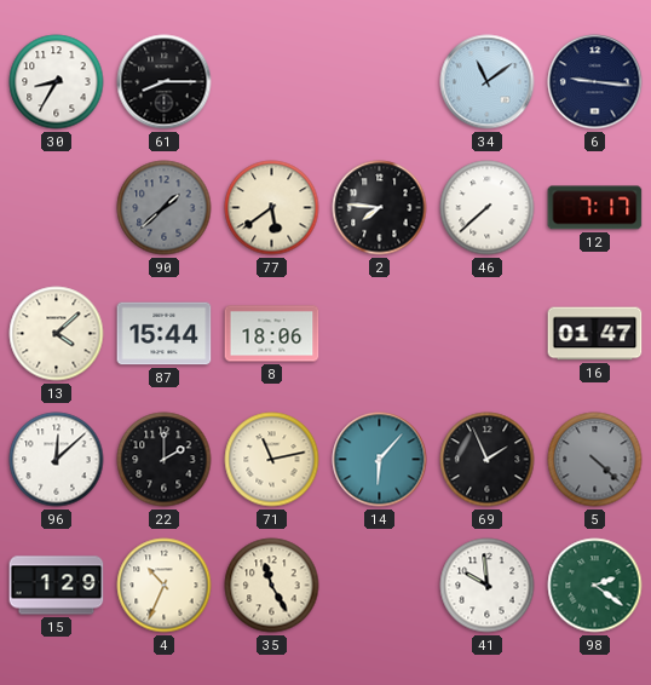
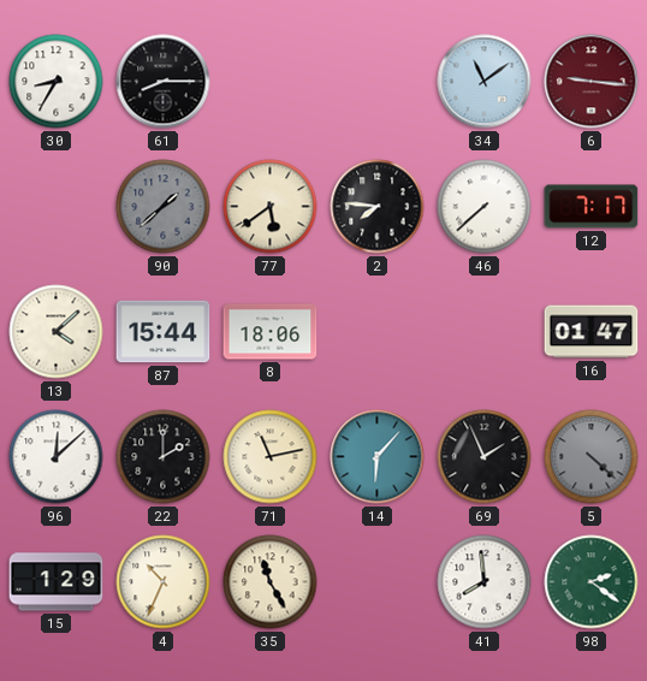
6 dial: navy -> burgundy (592, 82)
41: 9:59 -> 7:59 (485, 582)
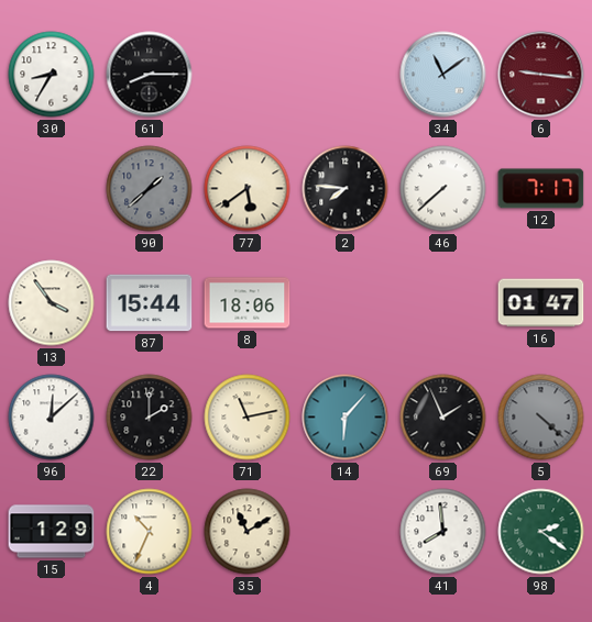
13: 4:08 -> 3:54 (52, 303)
35: 11:25 -> 11:10 (248, 532)
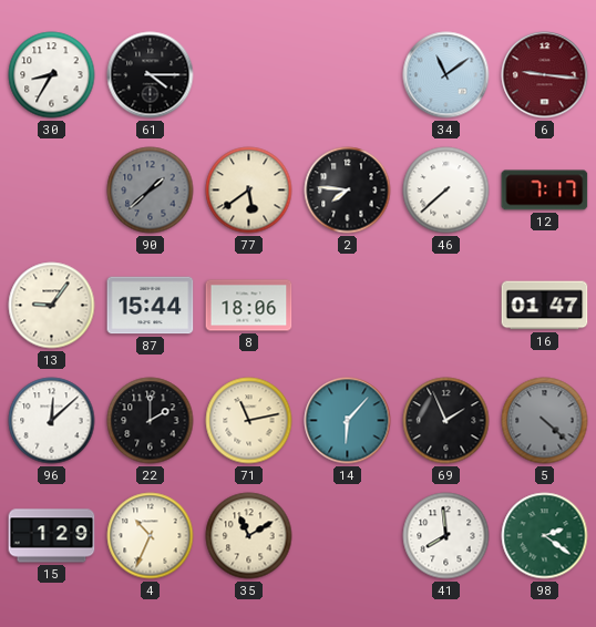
61: 8:15 -> 4:15 (151, 75)
13: 3:54 -> 9:06 (52, 306)
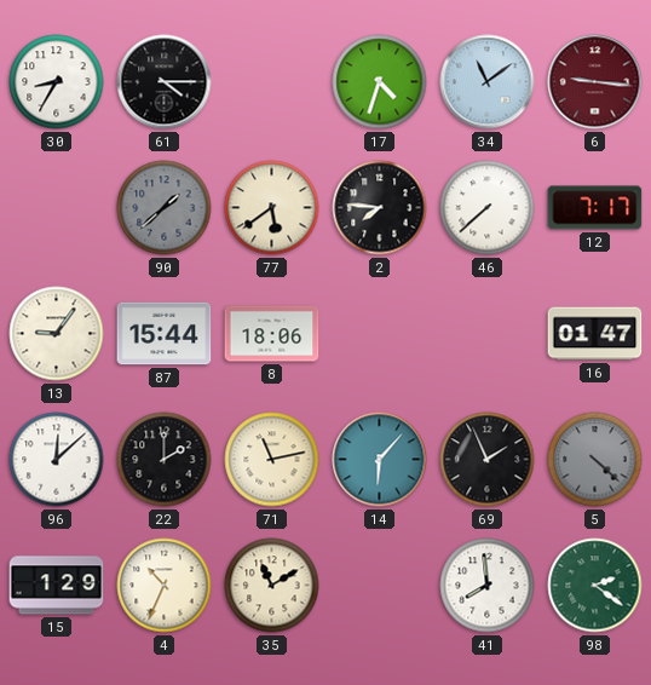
17: none -> 4:33 (380, 82)
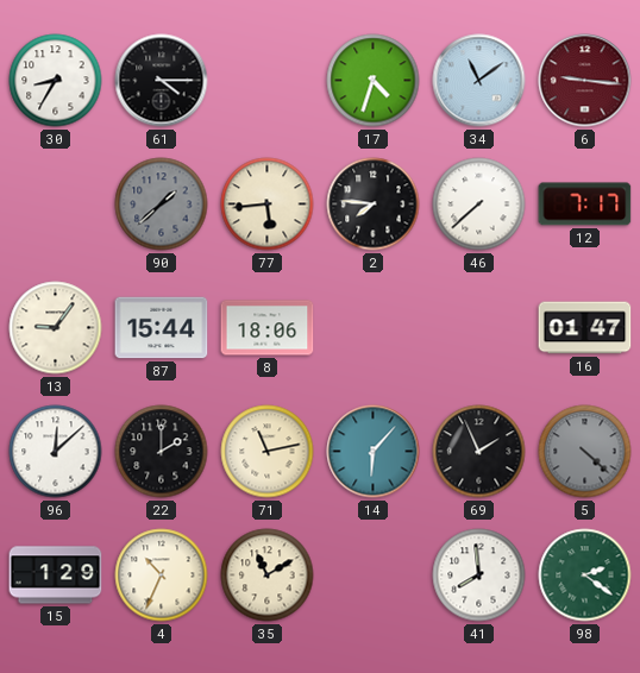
77: 5:39 -> 5:44 (268, 205)
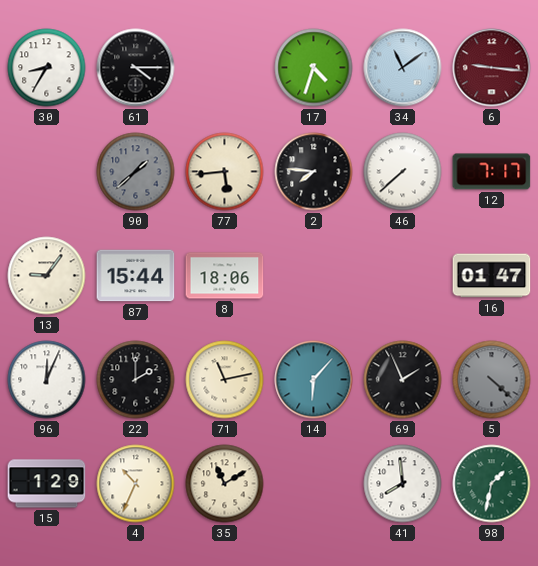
96: 12:08 -> 12:04 (47, 380)
98: 2:21 -> 1:32 (492, 484)
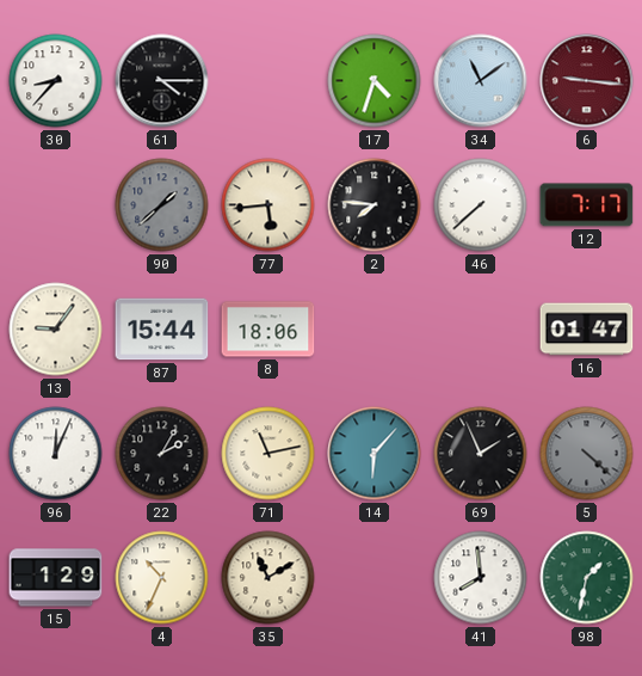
30: 8:35 -> 8:37 (56, 81)
22: 2:00 -> 2:05 (162, 454)
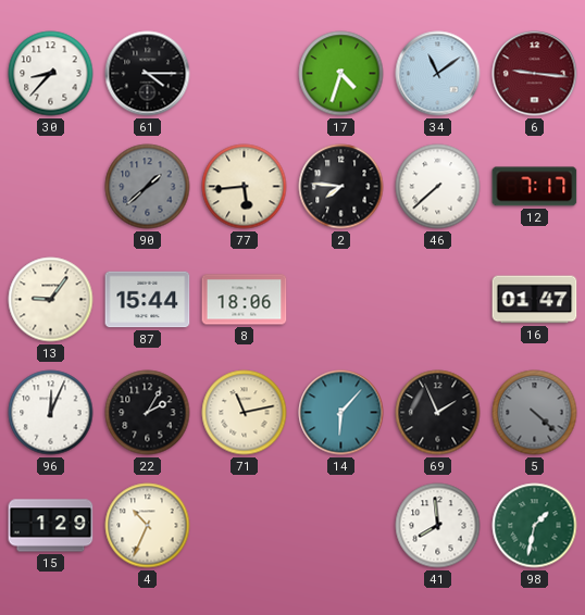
35: 11:10 -> none (268, 578)
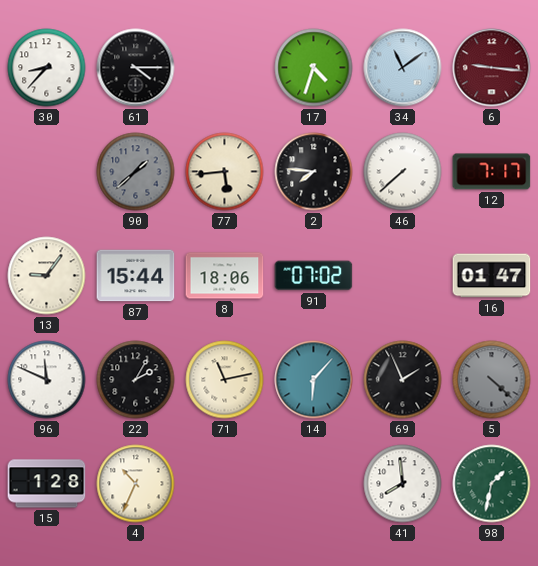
91: none -> 07:02 (314, 276)
96: 12:04 -> 11:49 (47, 380)
15: 1:29 -> 1:28 (47, 484)
